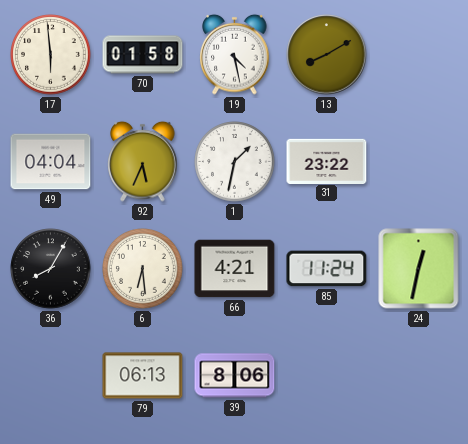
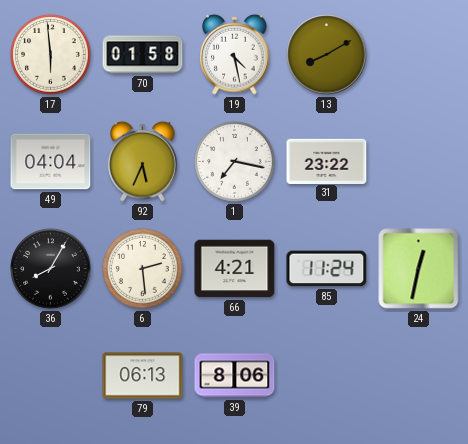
1: 1:32 -> 7:17 (235, 162)
6: 6:29 -> 2:29 (143, 269)
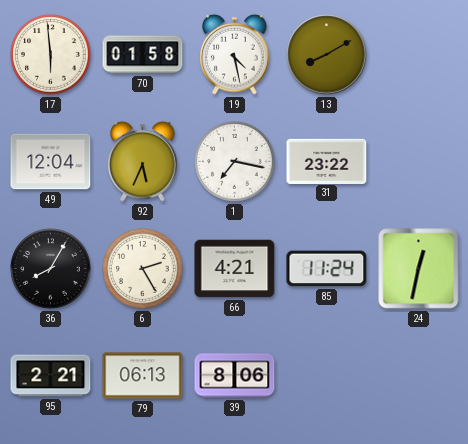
49: 04:04 -> 12:04 (51, 162)
6: 2:29 -> 2:25 (143, 269)
95: none -> 2:21 (51, 376)
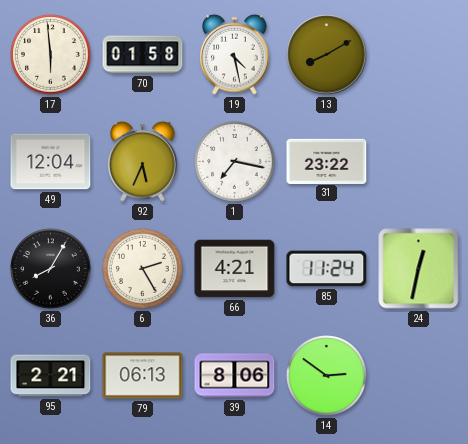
14: none -> 2:51 (327, 376)
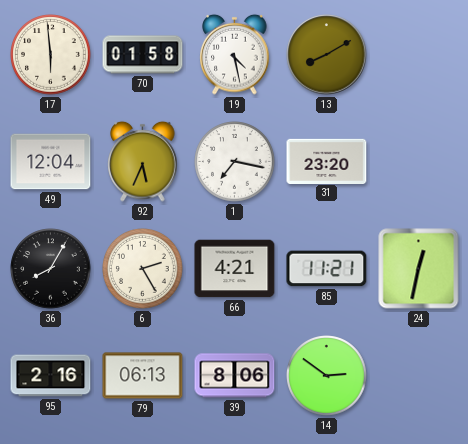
31: 23:22 -> 23:20 (327, 161)
85: 11:24 -> 11:21 (327, 269)
95: 2:21 -> 2:16 (51, 376)
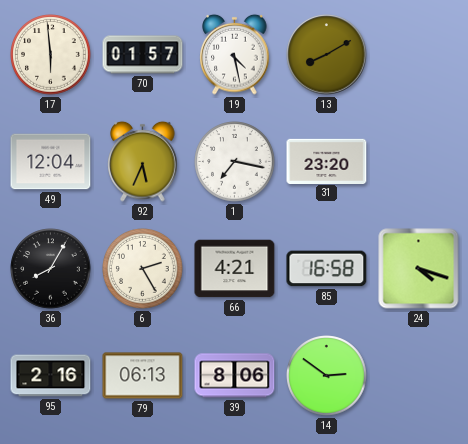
70: 01:58 -> 01:57 (143, 55)
85: 11:21 -> 16:58 (327, 269)
24: 12:32 -> 4:18 (419, 269)
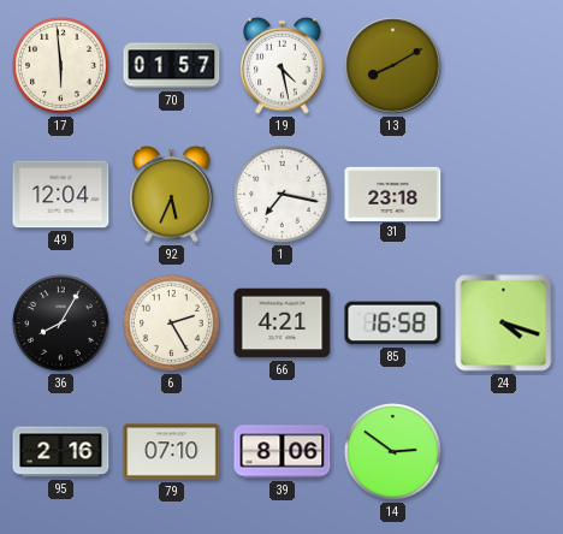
31: 23:20 -> 23:18 (393, 194)
79: 06:13 -> 07:10 (172, 452)
